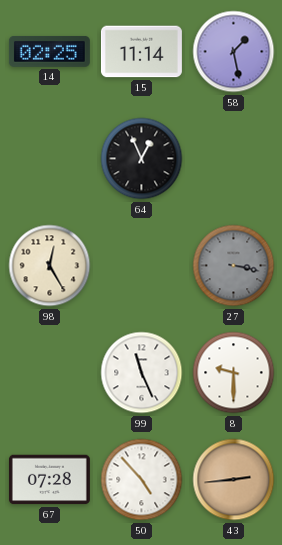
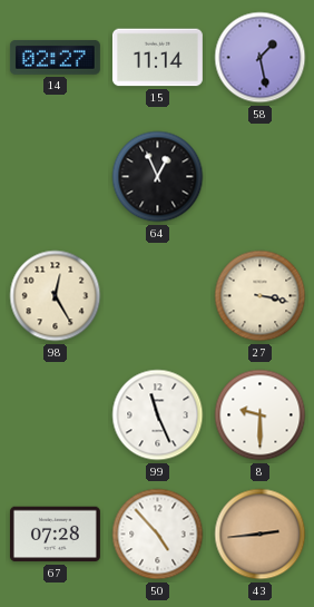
14: 02:25 -> 02:27 (55, 57)
27 dial: grey -> cream (261, 296)
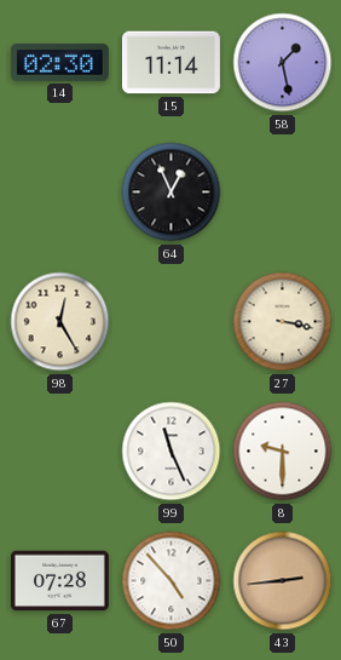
14: 02:27 -> 02:30 (59, 62)
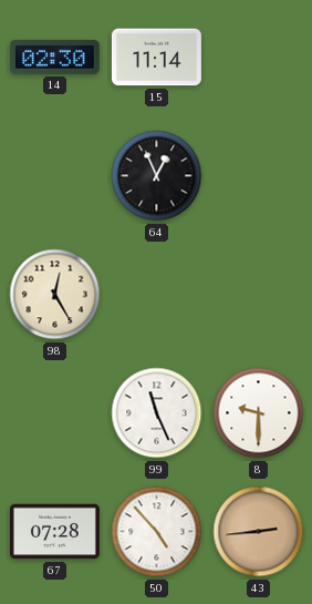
58: 1:28 -> none (283, 63)
27: 3:17 -> none (283, 322)
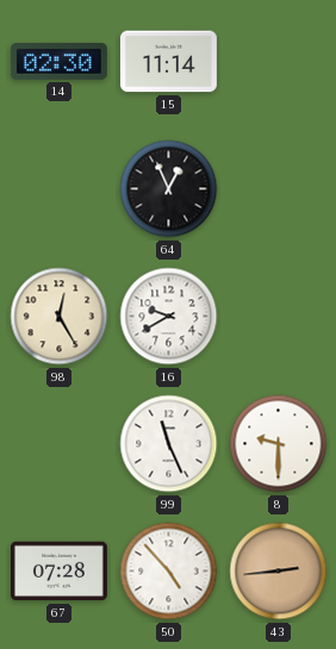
16: none -> 9:40 (169, 317)
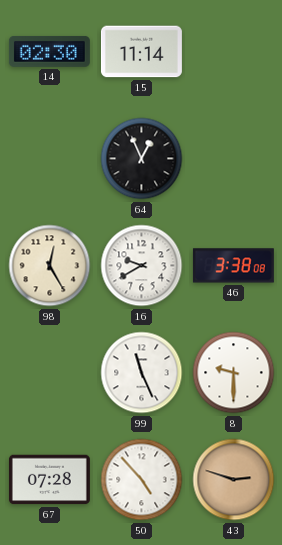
46: none -> 3:38 (233, 266)
43: 2:44 -> 2:48 (234, 480)
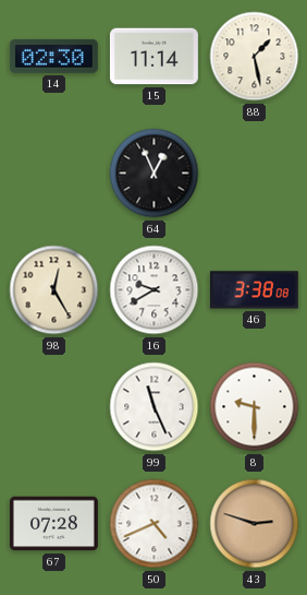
88: none -> 1:28 (255, 57)
50: 4:53 -> 4:41 (155, 524)
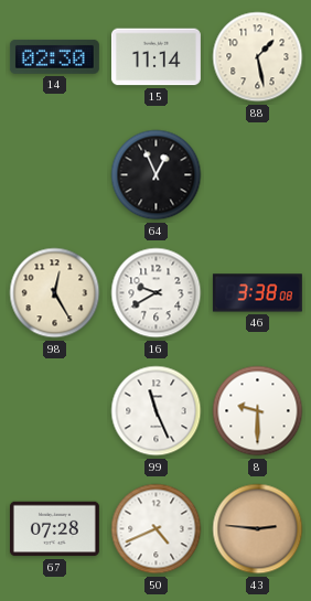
43: 2:48 -> 2:46 (258, 529)
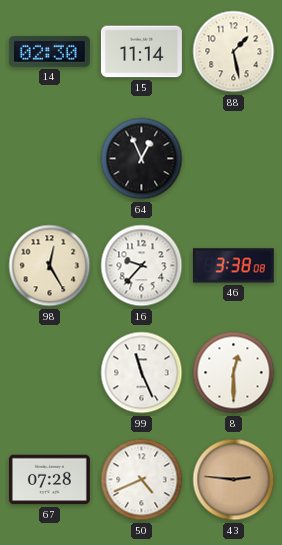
16: 9:40 -> 9:37 (142, 266)
8: 9:30 -> 12:30 (234, 373)
